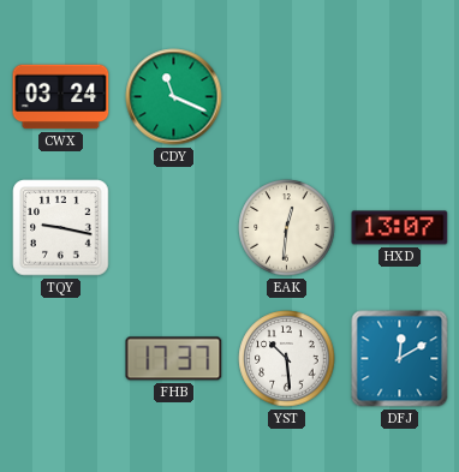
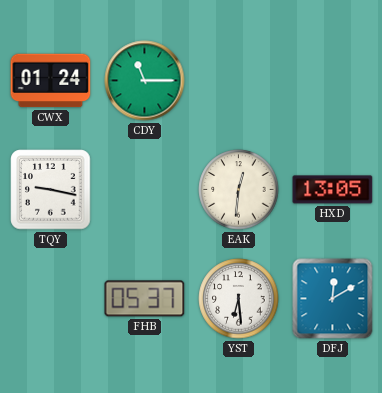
CWX: 03:24 -> 01:24 (51, 81)
CDY: 11:19 -> 11:15 (145, 81)
HXD: 13:07 -> 13:05 (333, 190)
FHB: 17:37 -> 05:37 (145, 299)
YST: 10:29 -> 6:29 (239, 299)
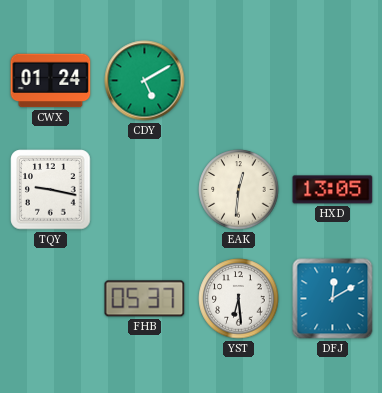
CDY: 11:15 -> 5:10 (145, 81)
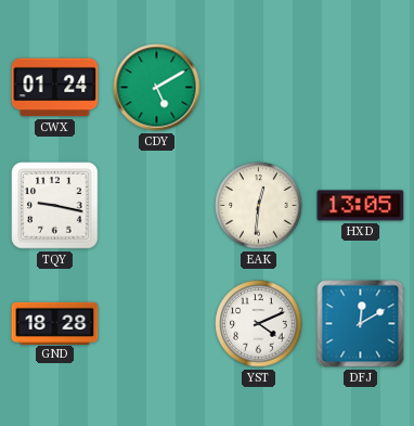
GND: none -> 18:28 (55, 323)
FHB: 05:37 -> none (145, 299)
YST: 6:29 -> 4:11 (259, 324)
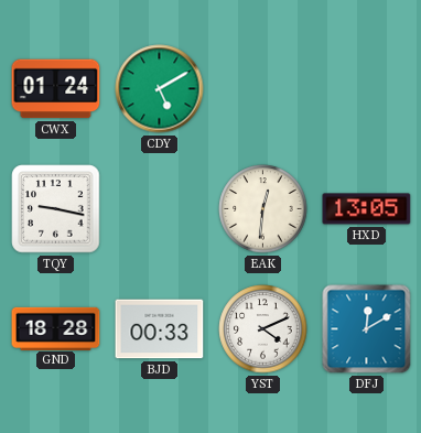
BJD: none -> 00:33 (160, 329)
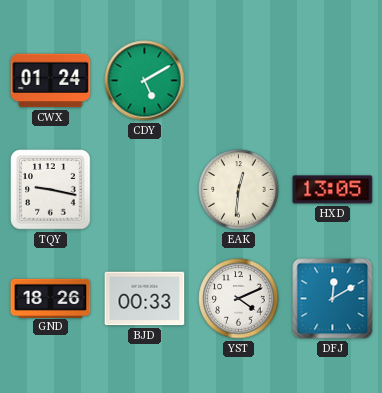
GND: 18:28 -> 18:26 (51, 298)
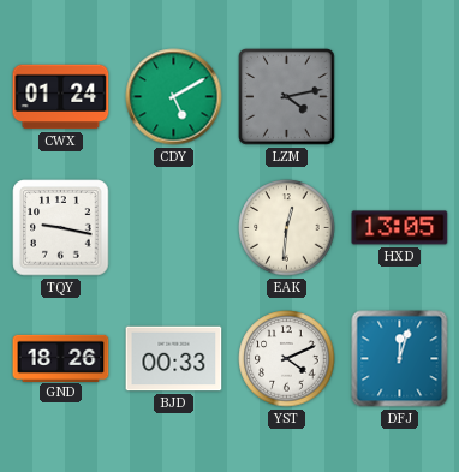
LZM: none -> 4:13 (287, 97)
DFJ: 12:10 -> 12:03 (400, 359)
